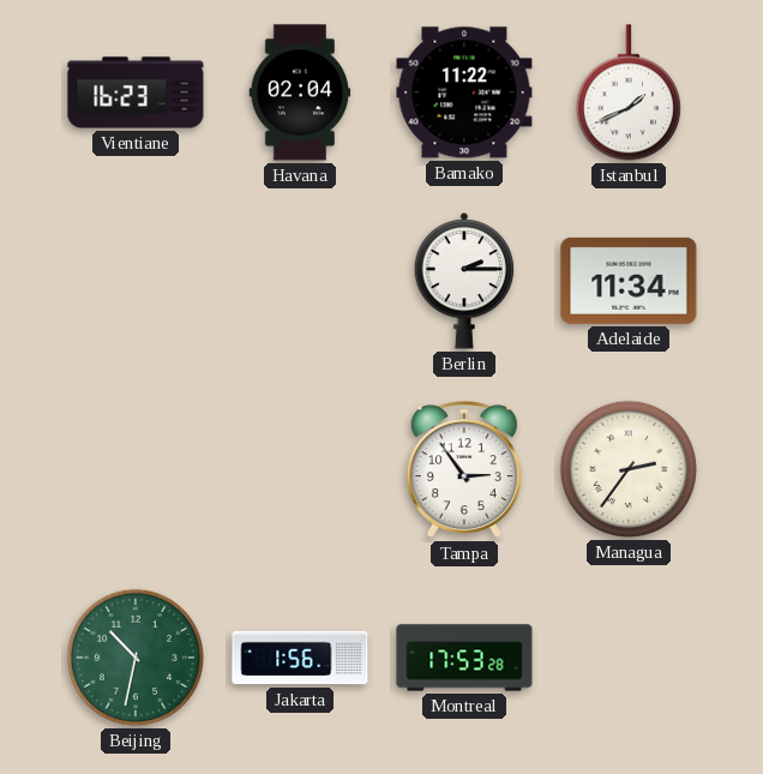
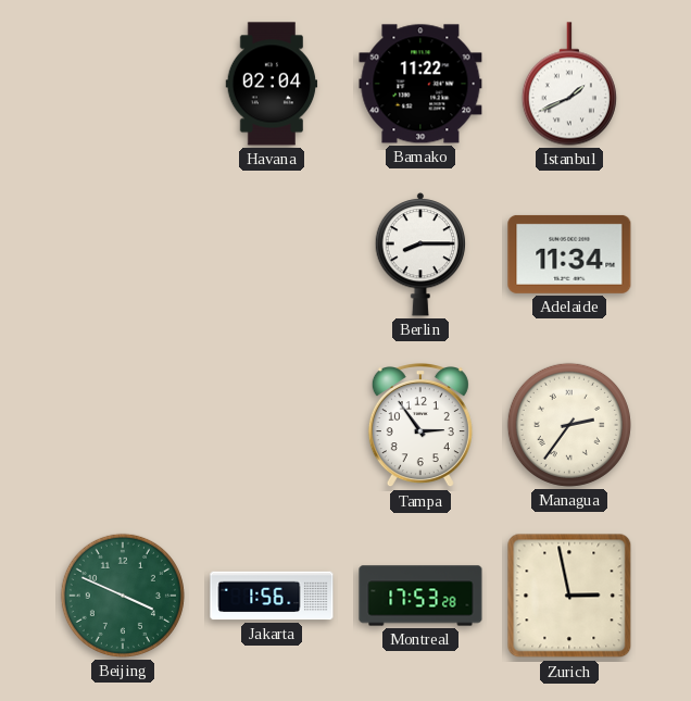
Vientiane: 16:23 -> none (136, 92)
Berlin: 2:15 -> 8:15 (420, 255)
Beijing: 10:32 -> 3:49 (123, 596)
Zurich: none -> 2:58 (569, 596)
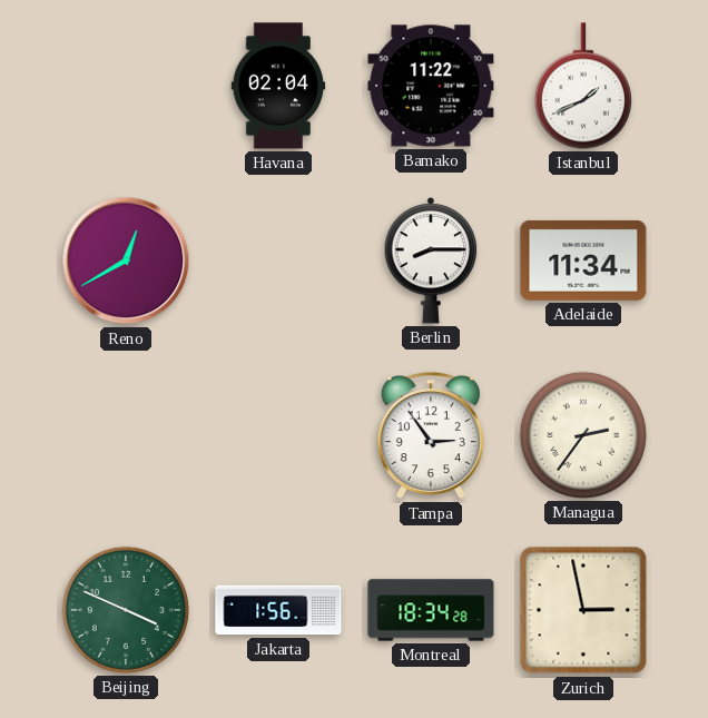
Reno: none -> 12:40 (126, 260)
Montreal: 17:53 -> 18:34 (431, 610)
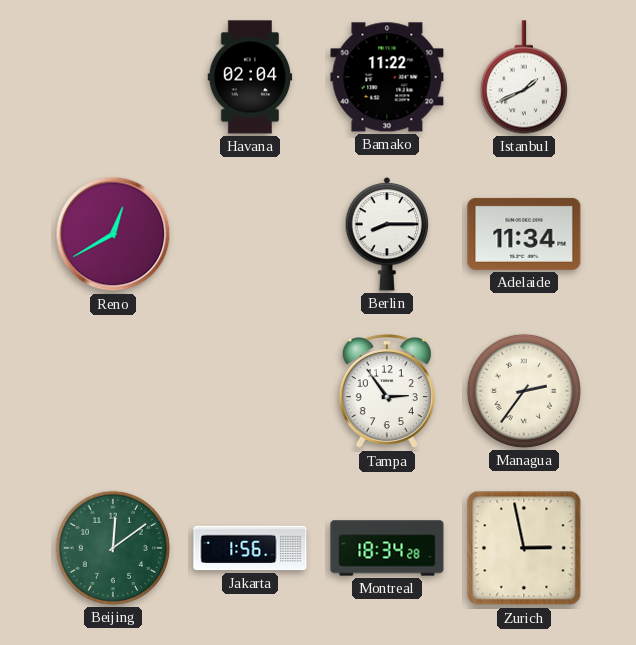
Beijing: 3:49 -> 12:09 (113, 548)
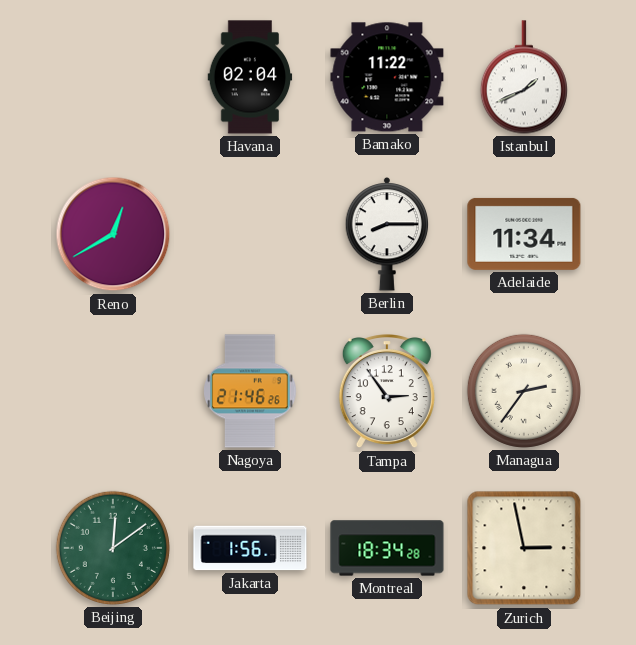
Nagoya: none -> 21:46 (250, 391)
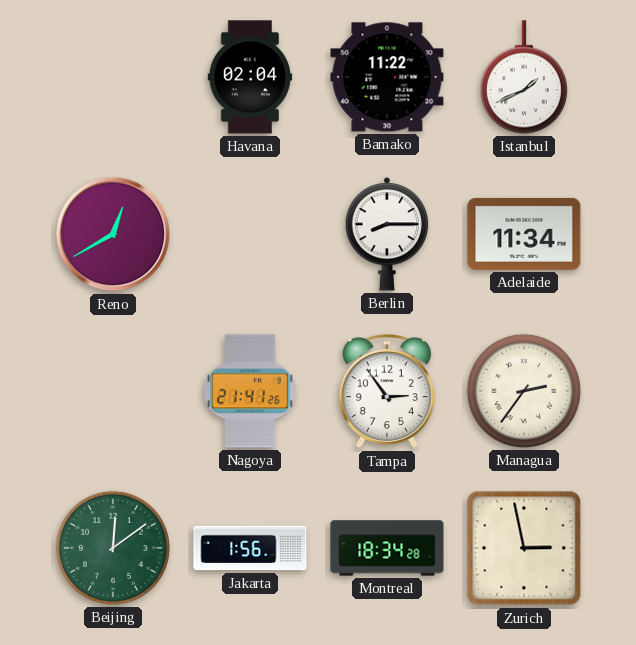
Nagoya: 21:46 -> 21:41 (250, 391)
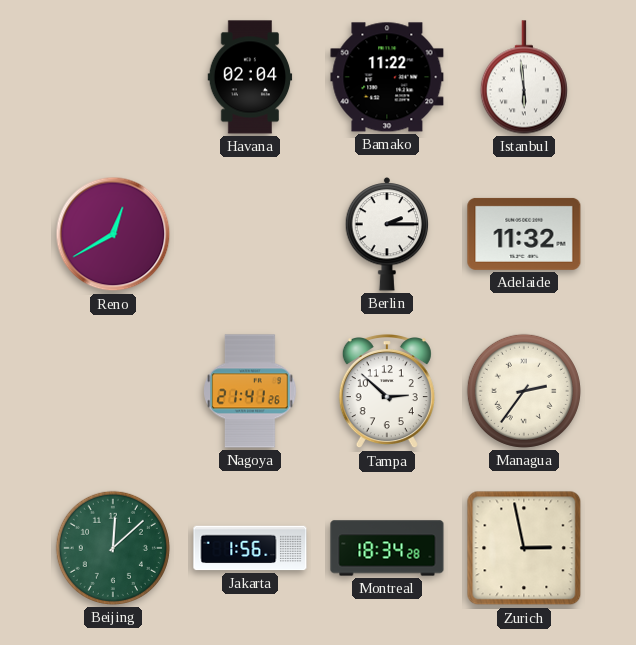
Istanbul: 1:41 -> 5:59 (524, 77)
Berlin: 8:15 -> 2:15 (387, 235)
Adelaide: 11:34 -> 11:32 (524, 234)
Tampa: 2:54 -> 2:52 (387, 392)
Beijing: 12:09 -> 12:08 (113, 548)
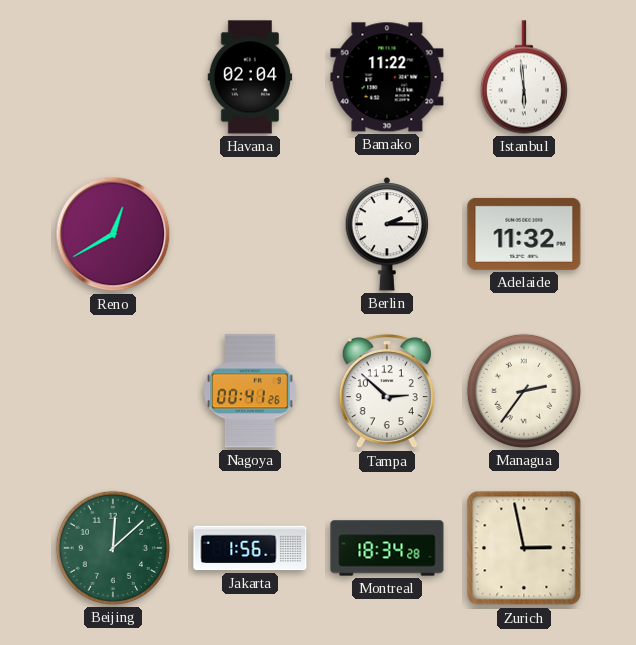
Nagoya: 21:41 -> 00:41 (250, 391)
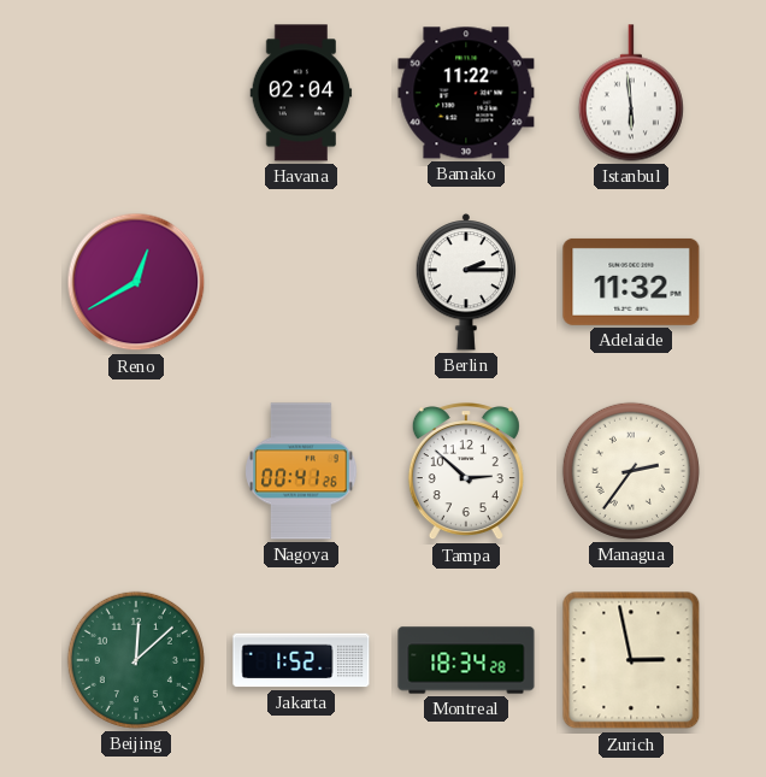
Jakarta: 1:56 -> 1:52 (301, 660)
